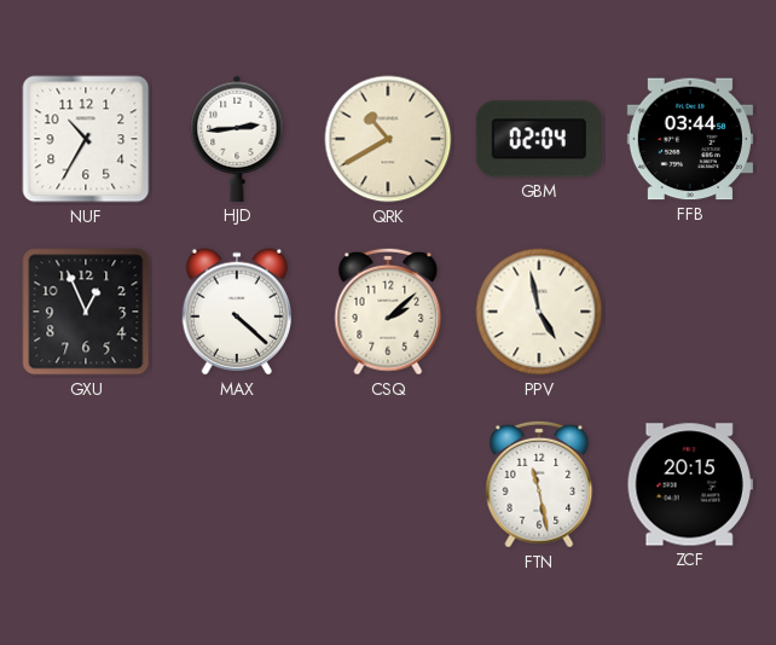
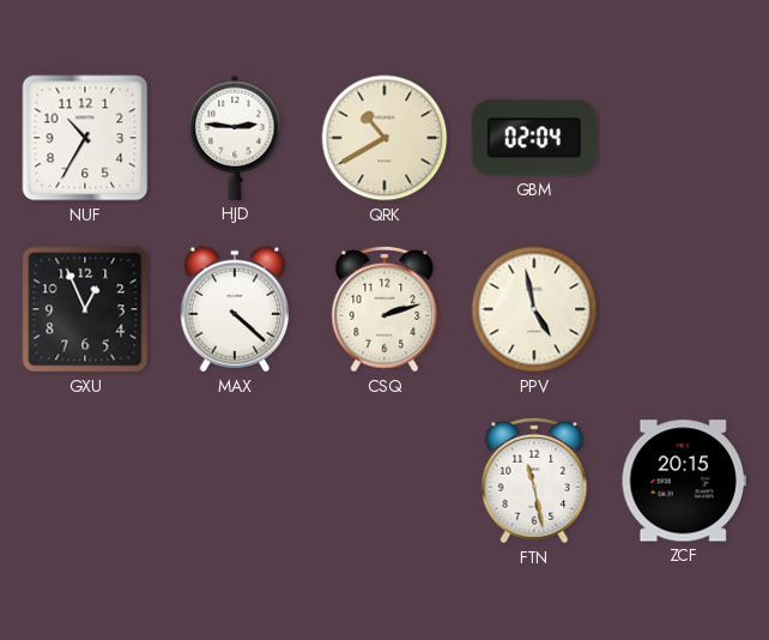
HJD: 2:44 -> 2:46 (235, 138)
FFB: 03:44 -> none (690, 139)
CSQ: 2:08 -> 2:12 (384, 309)
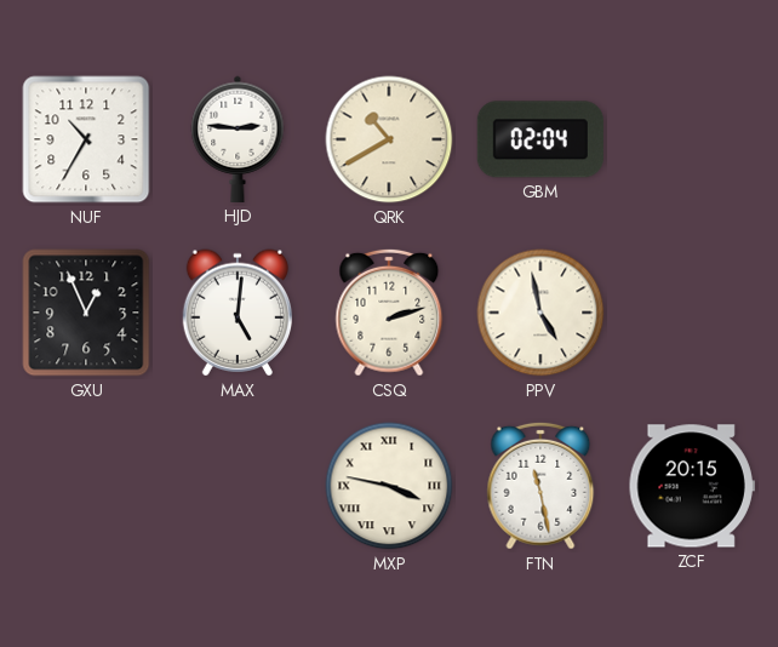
MAX: 4:22 -> 5:01 (236, 313)
MXP: none -> 3:47 (389, 486)
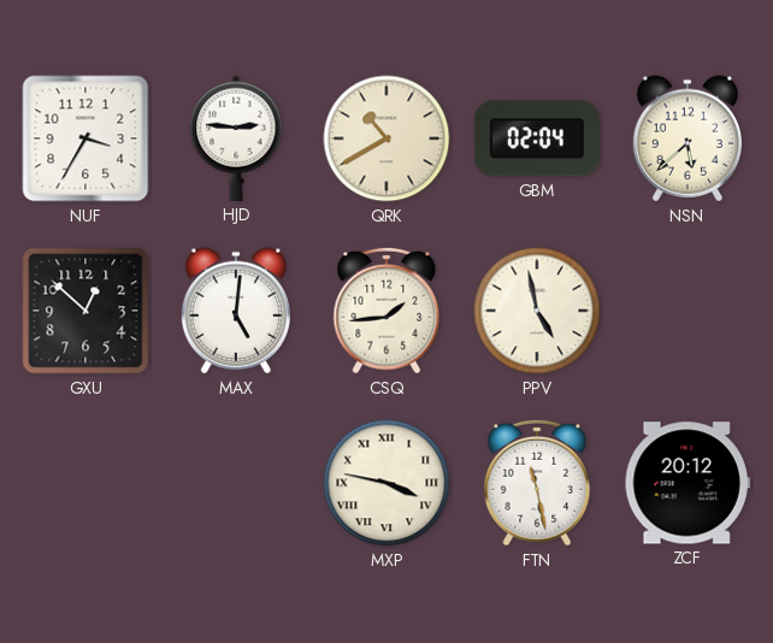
NUF: 10:35 -> 3:35 (85, 138)
NSN: none -> 5:38 (686, 138)
GXU: 12:56 -> 12:52 (85, 311)
CSQ: 2:12 -> 1:44 (386, 311)
ZCF: 20:15 -> 20:12 (688, 483)
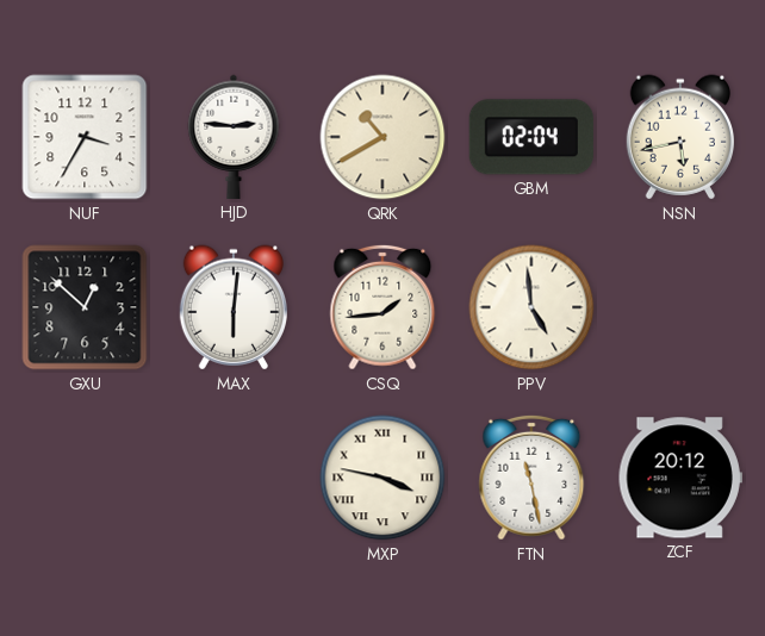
NSN: 5:38 -> 5:43 (679, 137)
MAX: 5:01 -> 6:01 (232, 307)
PPV: 4:58 -> 4:59 (531, 307)
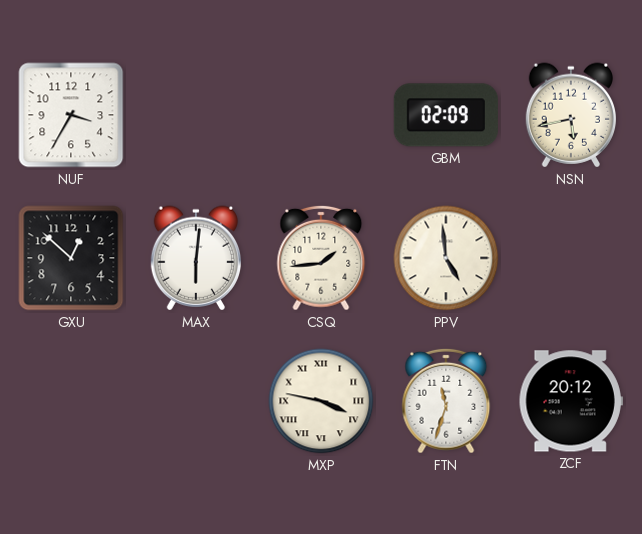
HJD: 2:46 -> none (234, 137)
QRK: 10:40 -> none (382, 137)
GBM: 02:04 -> 02:09 (446, 115)
FTN: 11:28 -> 11:33 (446, 401)
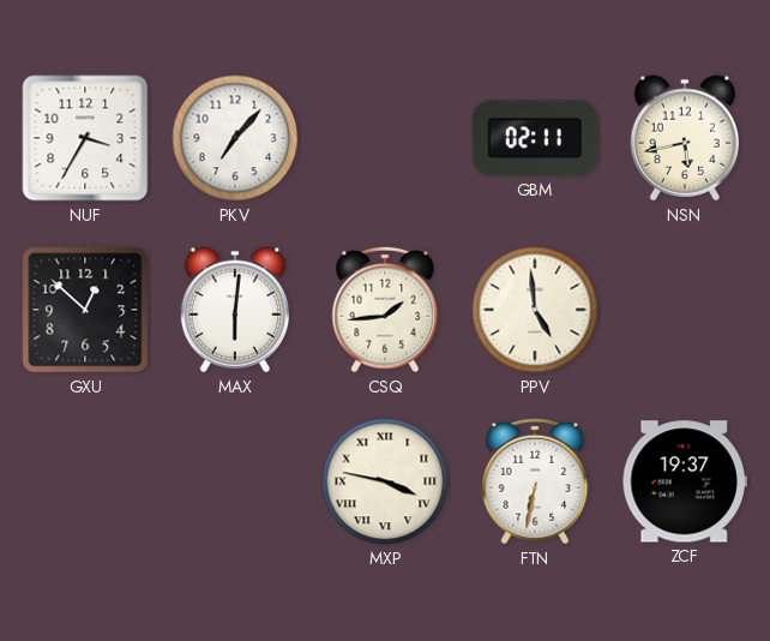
PKV: none -> 7:07 (235, 138)
GBM: 02:09 -> 02:11 (535, 138)
FTN: 11:33 -> 6:32 (535, 481)
ZCF: 20:12 -> 19:37 (685, 481)
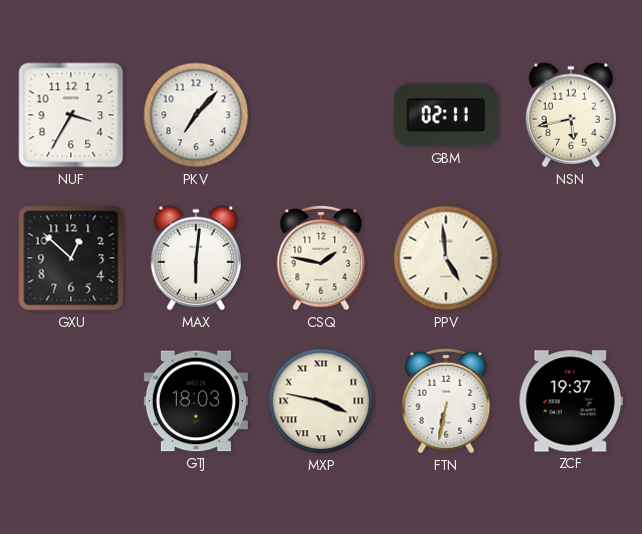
CSQ: 1:44 -> 1:47 (321, 258)
GTJ: none -> 18:03 (196, 401)
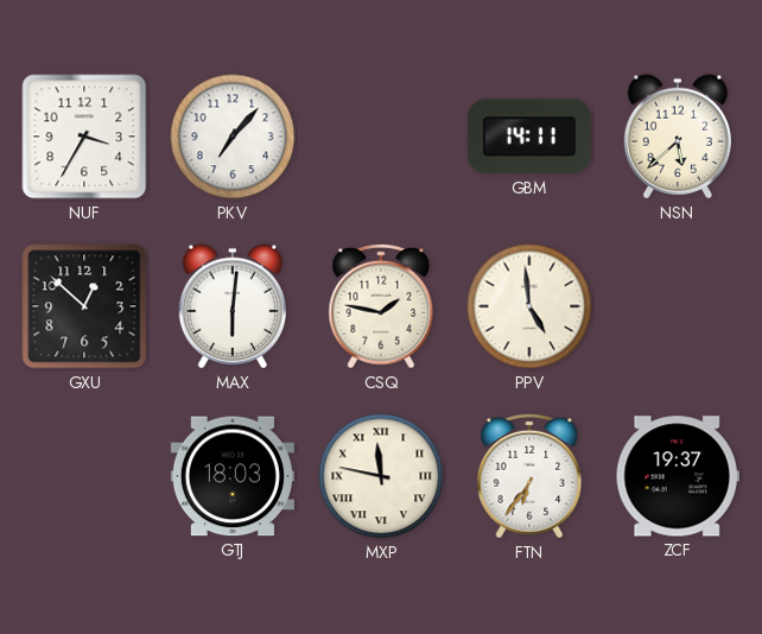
GBM: 02:11 -> 14:11 (529, 137)
NSN: 5:43 -> 5:38 (677, 137)
MXP: 3:47 -> 11:47 (381, 476)
FTN: 6:32 -> 6:36 (529, 476)
